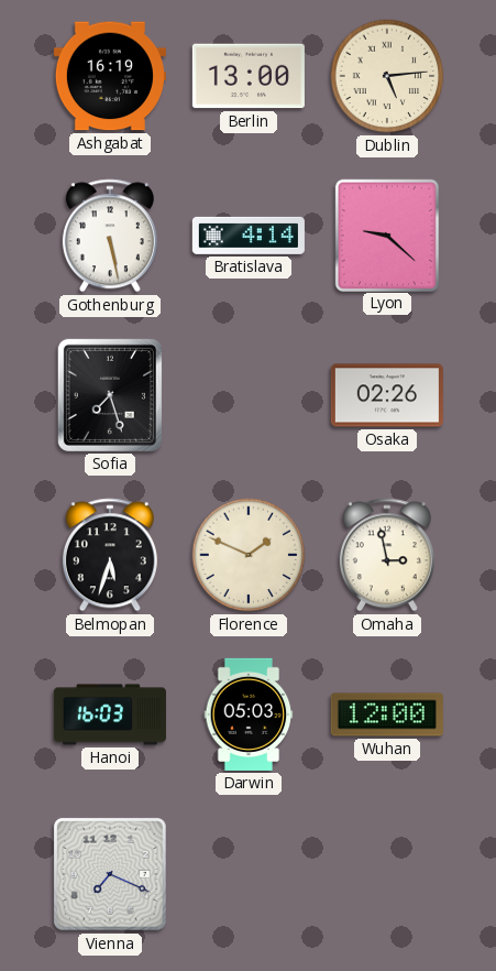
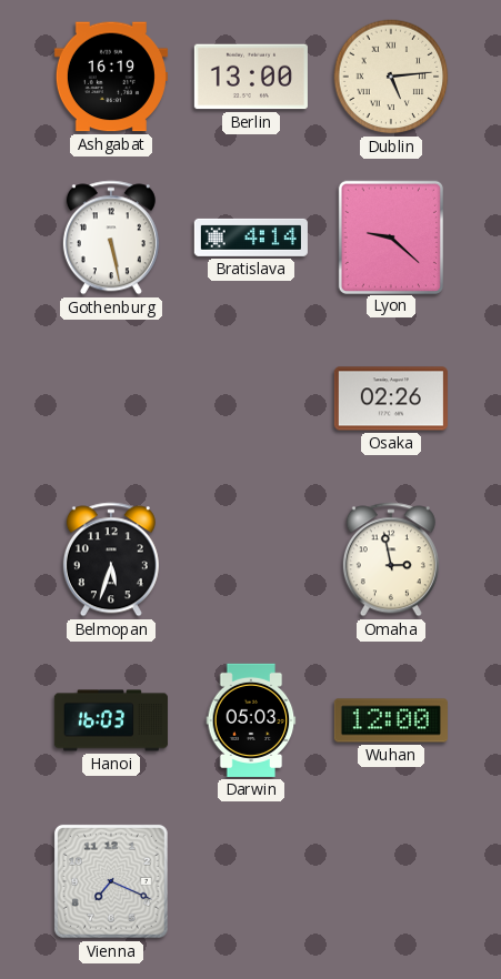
Sofia: 7:27 -> none (110, 395)
Florence: 1:49 -> none (249, 555)
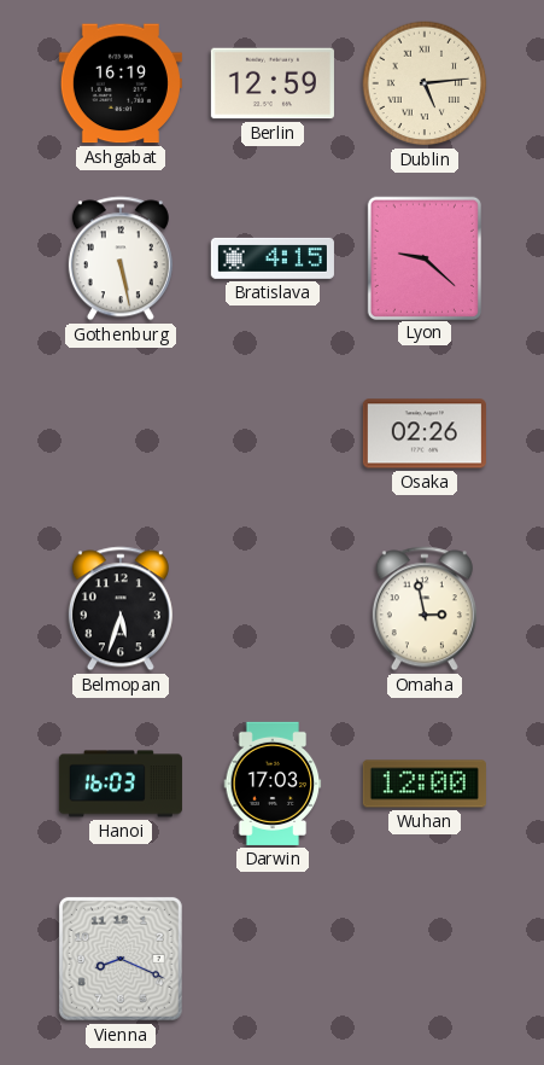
Berlin: 13:00 -> 12:59 (273, 83)
Bratislava: 4:14 -> 4:15 (273, 258)
Darwin: 05:03 -> 17:03 (273, 784)
Vienna: 7:19 -> 8:19 (121, 959)
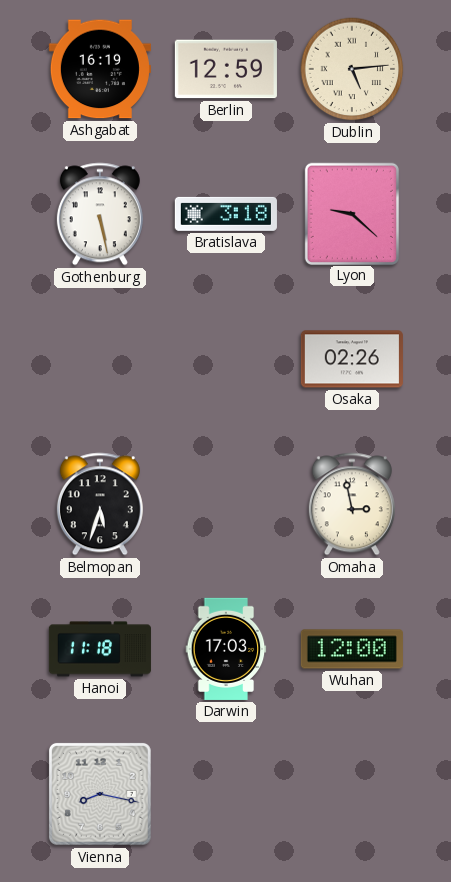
Bratislava: 4:15 -> 3:18 (226, 214)
Hanoi: 16:03 -> 11:18 (100, 649)
Vienna: 8:19 -> 8:17 (100, 794)
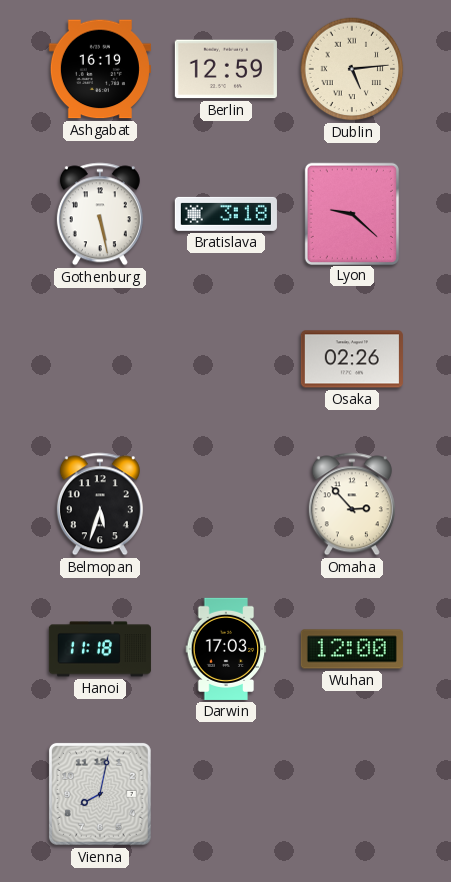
Omaha: 2:58 -> 2:53 (352, 504)
Vienna: 8:17 -> 8:02 (100, 794)
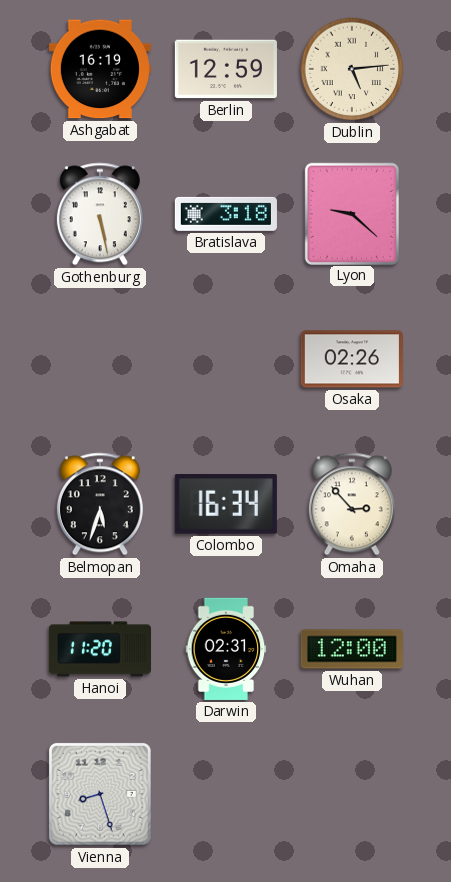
Colombo: none -> 16:34 (226, 504)
Hanoi: 11:18 -> 11:20 (100, 649)
Darwin: 17:03 -> 02:31 (226, 649)
Vienna: 8:02 -> 8:27 (100, 794)
